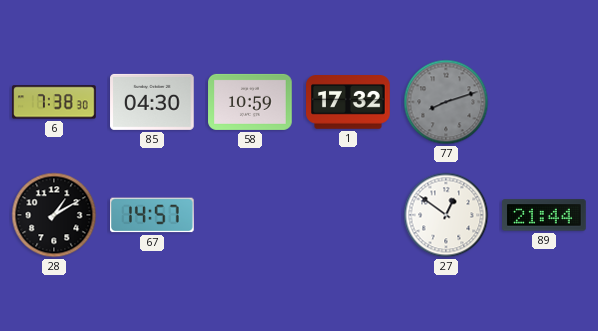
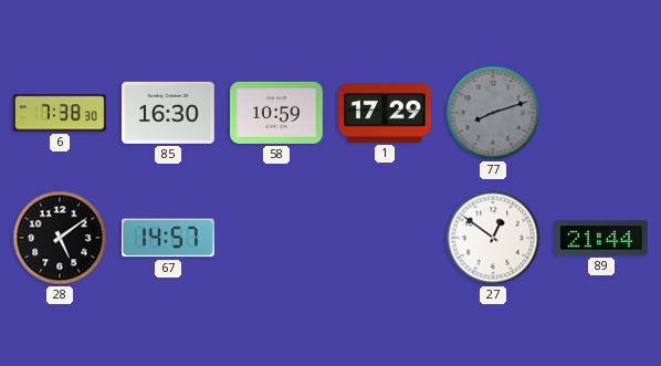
85: 04:30 -> 16:30 (168, 113)
1: 17:32 -> 17:29 (385, 114)
28: 1:10 -> 5:09 (60, 238)
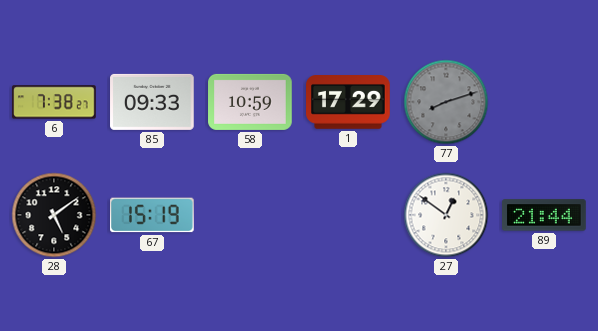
6: 7:38:30 -> 7:38:27 (54, 102)
85: 16:30 -> 09:33 (152, 102)
67: 14:57 -> 15:19 (153, 215)
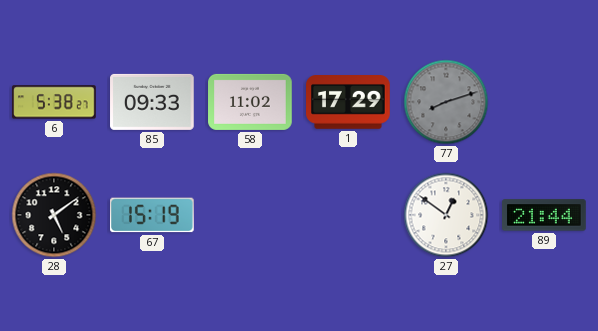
6: 7:38 -> 5:38 (54, 102)
58: 10:59 -> 11:02 (250, 102)
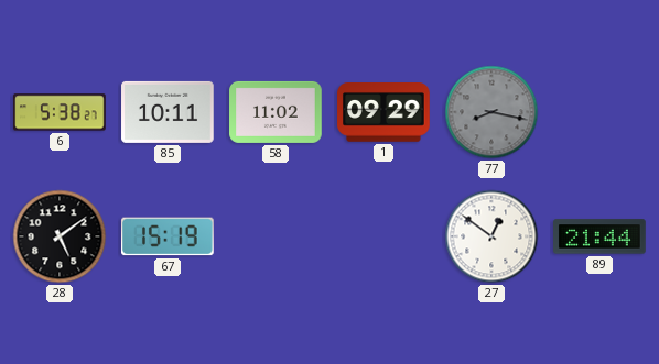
85: 09:33 -> 10:11 (168, 112)
1: 17:29 -> 09:29 (383, 113)
77: 8:12 -> 8:17 (491, 112)
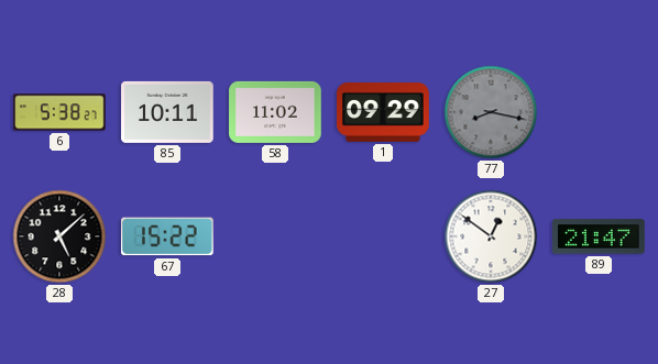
28: 5:09 -> 5:08 (59, 236)
67: 15:19 -> 15:22 (168, 236)
89: 21:44 -> 21:47 (599, 236)
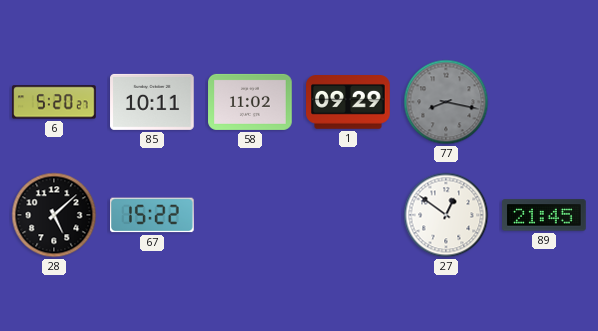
6: 5:38 -> 5:20 (54, 102)
89: 21:47 -> 21:45 (544, 215)
